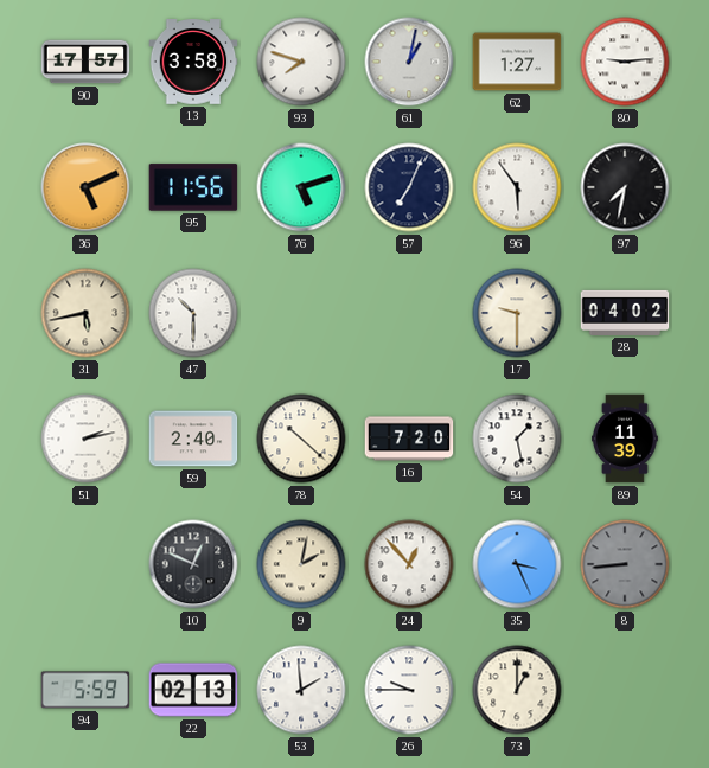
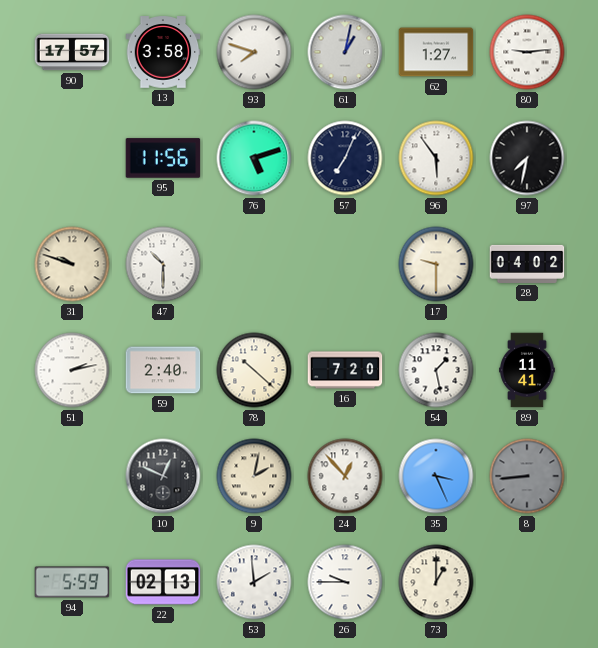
36: 5:11 -> none (85, 187)
31: 5:43 -> 9:48 (72, 264)
89: 11:39 -> 11:41 (528, 370)
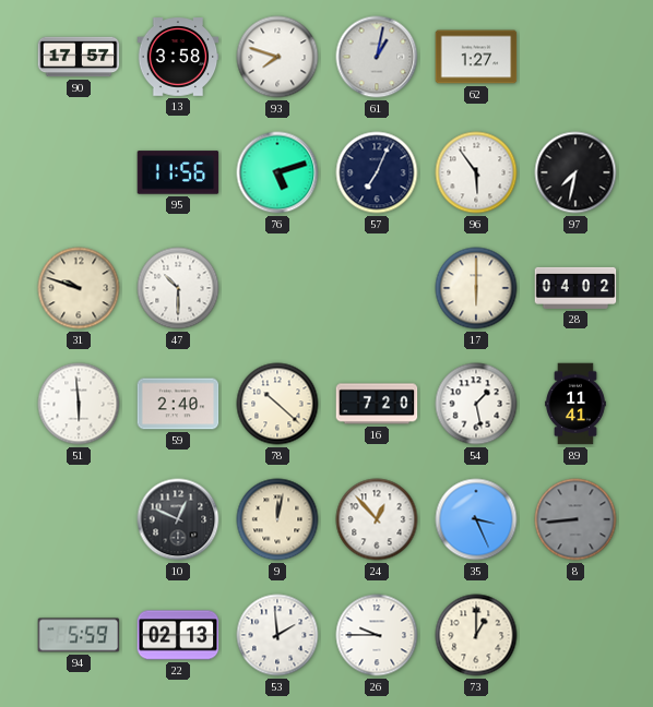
80: 9:14 -> none (527, 52)
17: 9:30 -> 6:00 (476, 288)
51: 2:13 -> 5:59 (79, 404)
9: 2:02 -> 12:02 (277, 519)
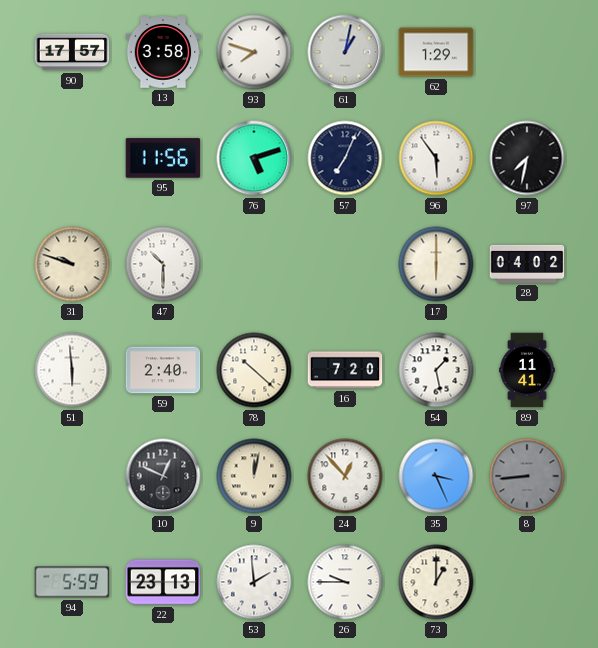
62: 1:27 -> 1:29 (436, 52)
22: 02:13 -> 23:13 (163, 582)
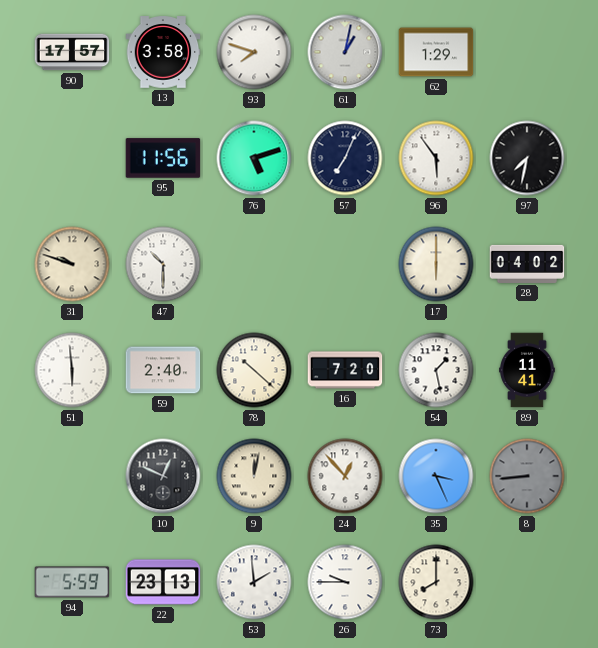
73: 1:00 -> 8:00 (436, 582)
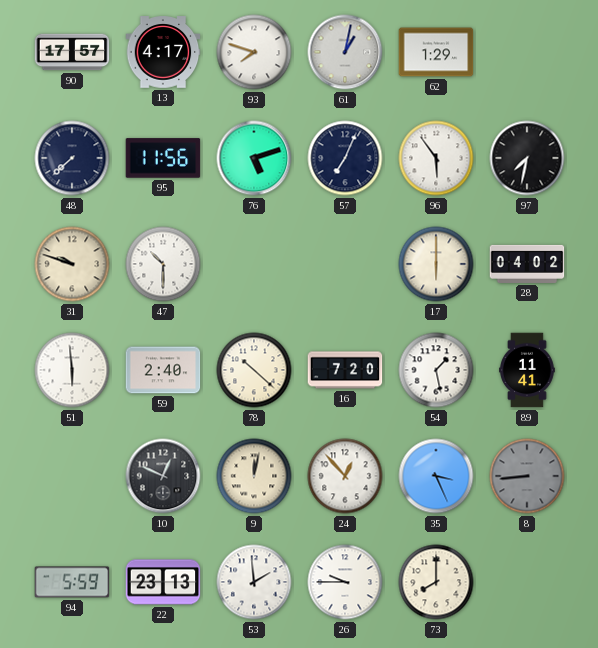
13: 3:58 -> 4:17 (163, 52)
48: none -> 7:38 (72, 158)
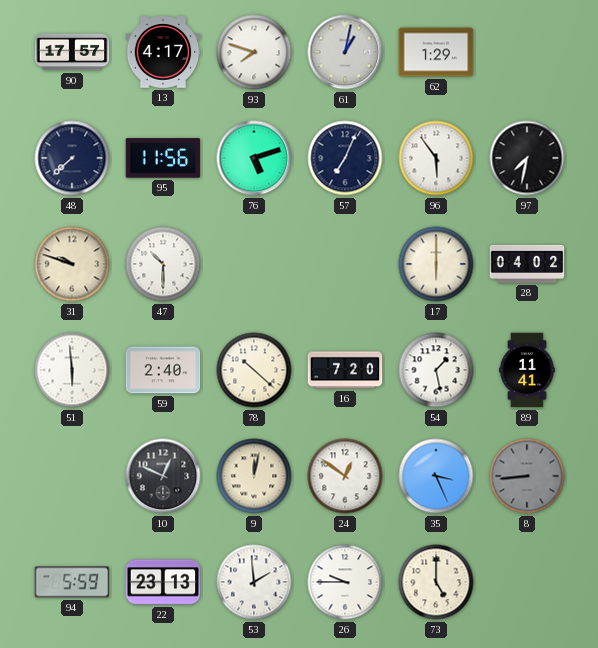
24: 12:53 -> 12:51 (345, 476)
73: 8:00 -> 5:00 (436, 582)
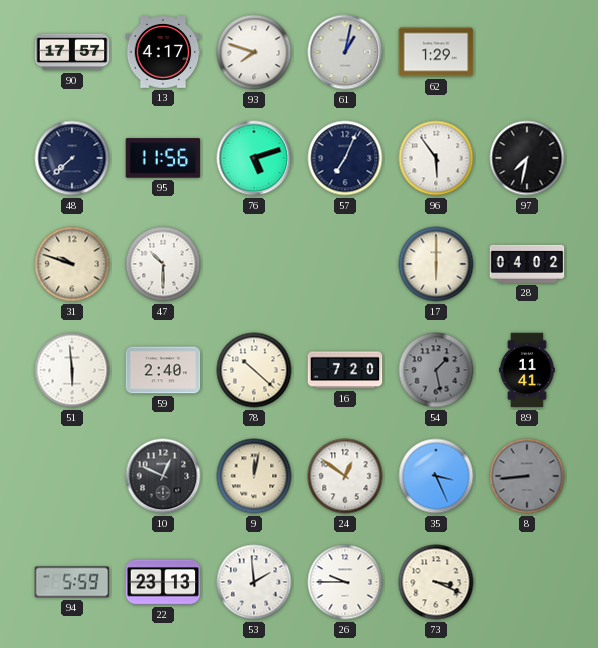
54 dial: white -> grey (436, 370)
73: 5:00 -> 3:19 (436, 582)
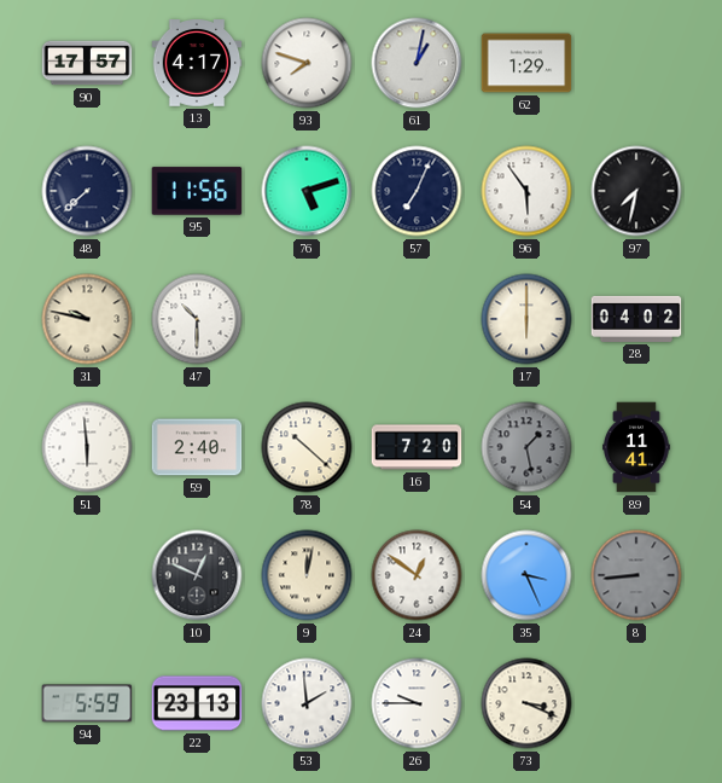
31: 9:48 -> 9:47 (87, 319)
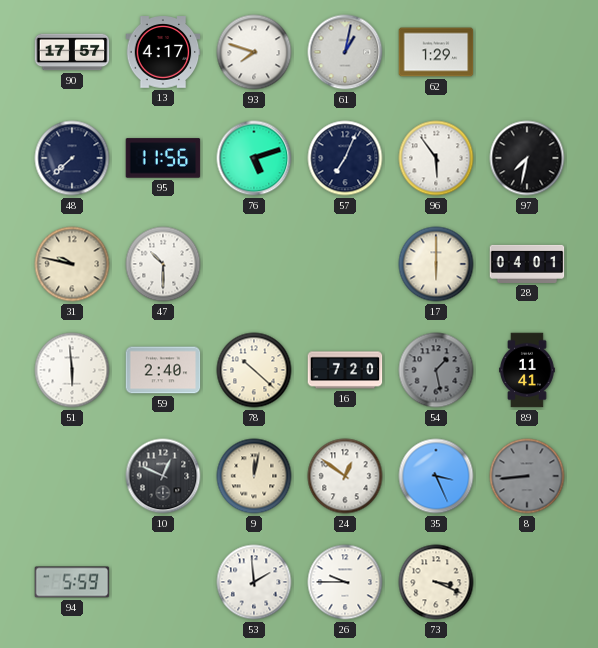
28: 04:02 -> 04:01 (527, 264)
22: 23:13 -> none (197, 703)
